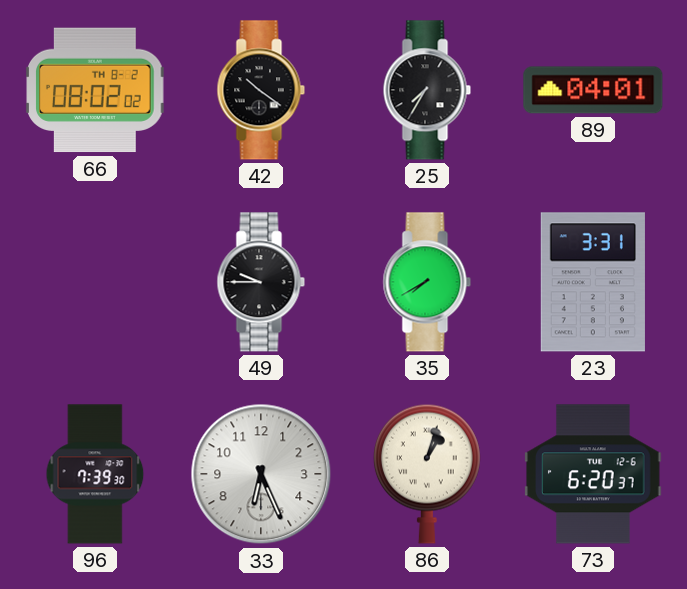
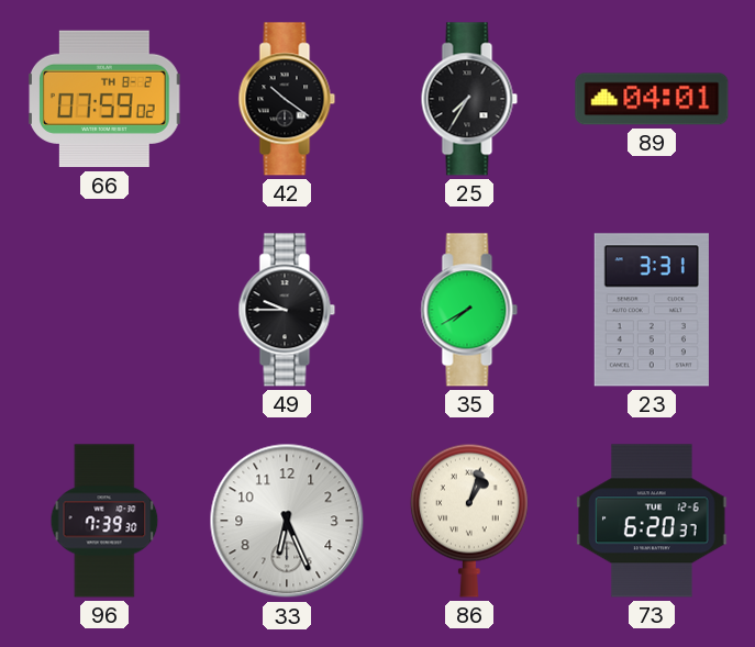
66: 08:02 -> 07:59 (104, 99)
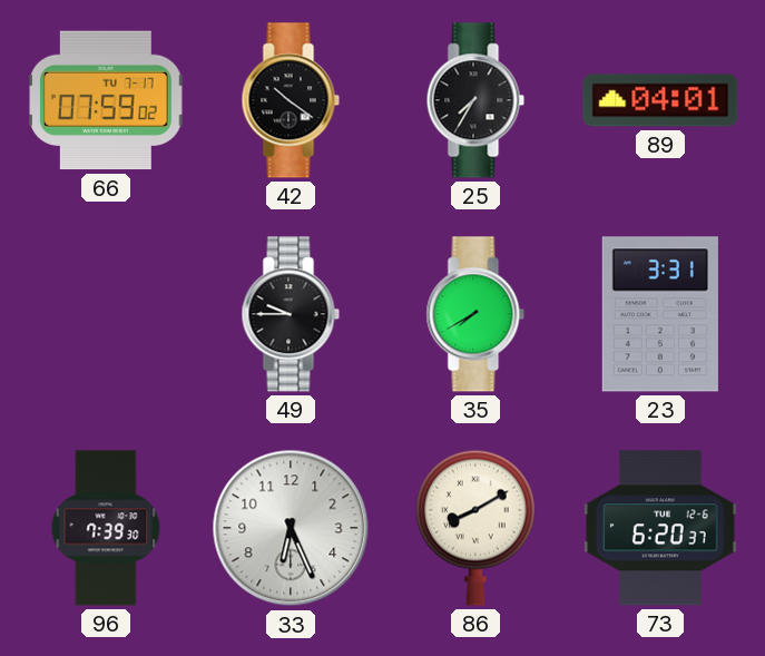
66 date: TH 8-2 -> TU 7-17 (106, 100)
86: 1:03 -> 8:10 (475, 528)
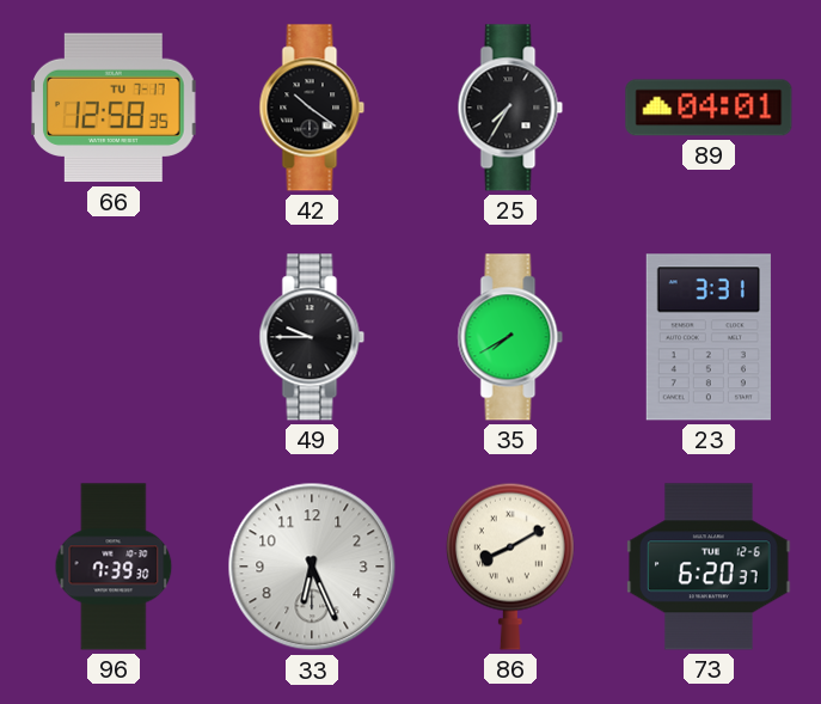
66: 07:59 -> 12:58 (114, 108)
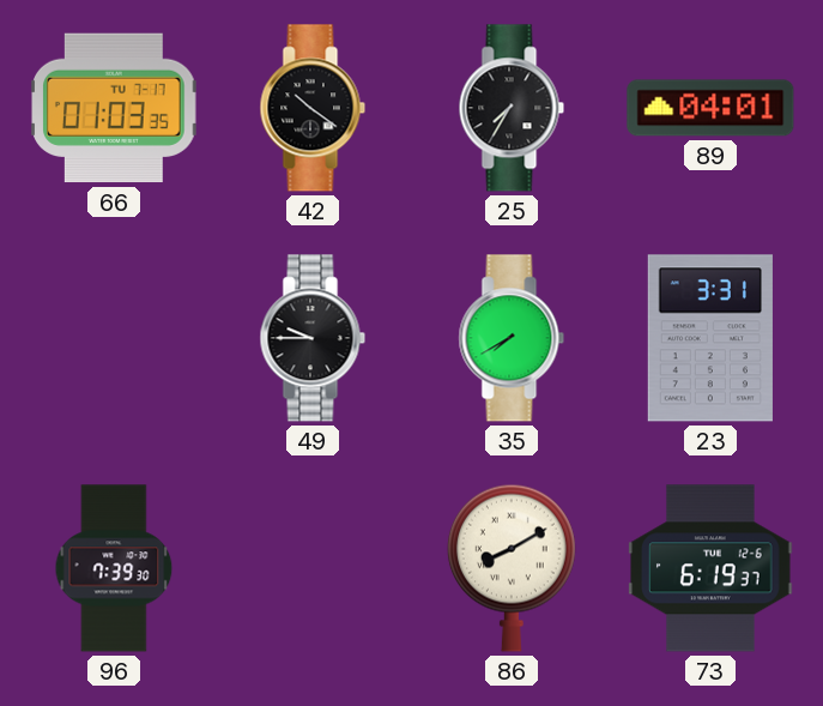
66: 12:58 -> 01:03 (114, 108)
33: 6:26 -> none (312, 567)
73: 6:20 -> 6:19 (710, 568)
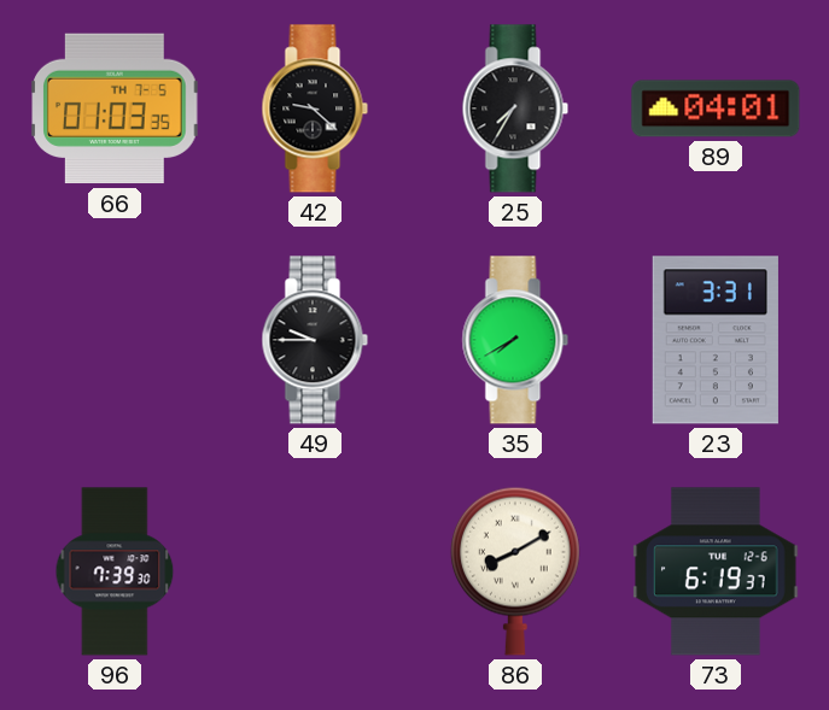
66 date: TU 7-17 -> TH 7-5 (115, 108)
42: 10:21 -> 9:22 (315, 108)
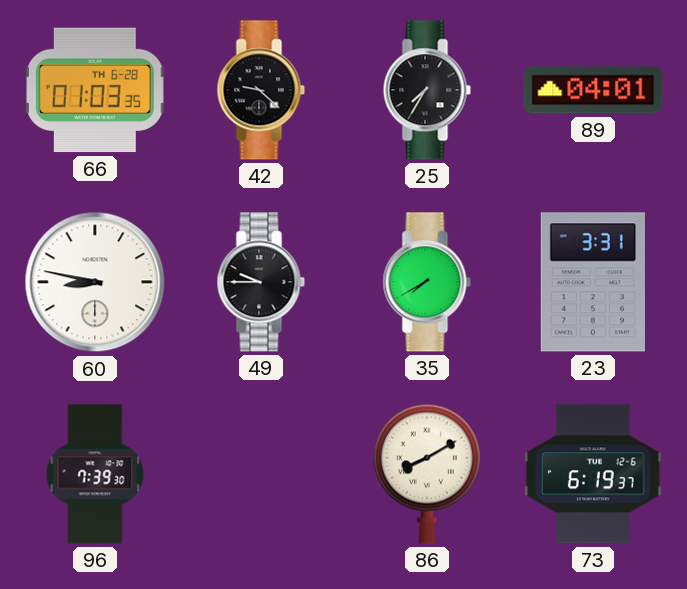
66 date: TH 7-5 -> TH 6-28 (95, 90)
60: none -> 8:47 (95, 282)
